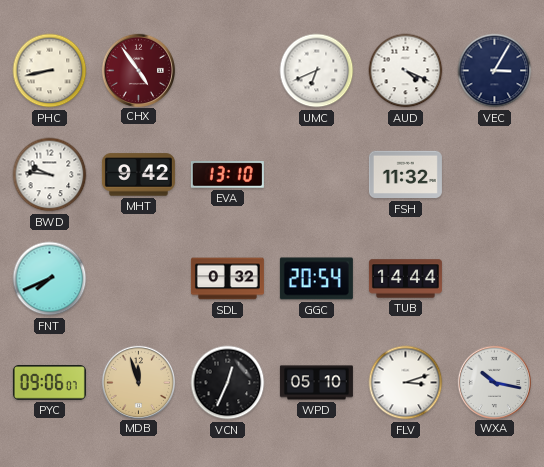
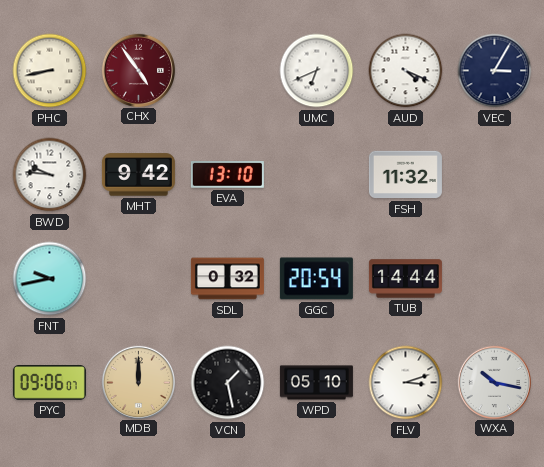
FNT: 7:41 -> 9:43 (50, 279)
MDB: 11:57 -> 12:00 (138, 382)
VCN: 12:34 -> 1:28 (228, 383)
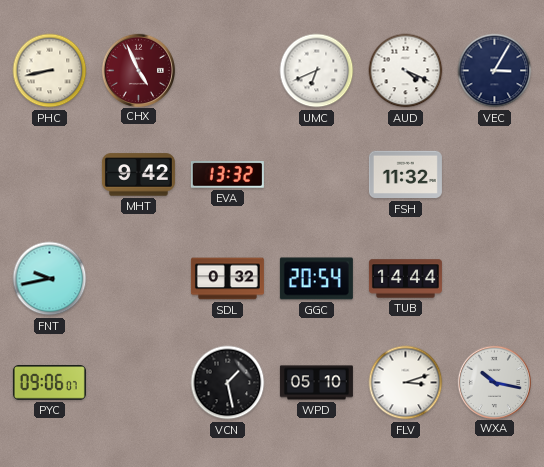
CHX: 4:54 -> 4:56 (138, 70)
BWD: 9:46 -> none (50, 175)
EVA: 13:10 -> 13:32 (227, 175)
MDB: 12:00 -> none (138, 382)
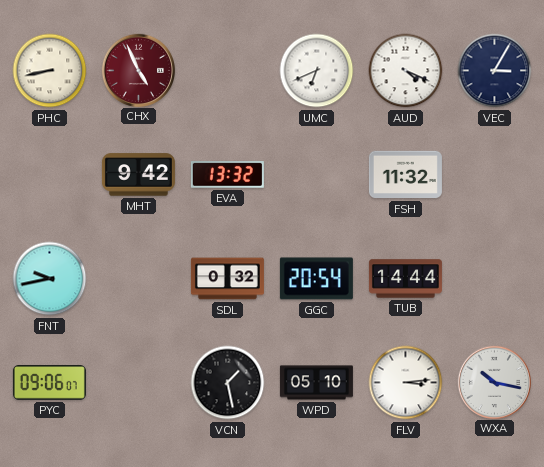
FLV: 3:12 -> 3:14 (406, 383)
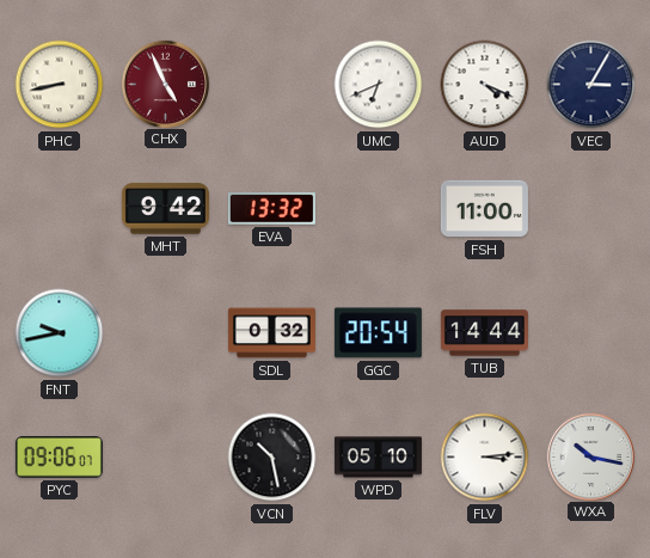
FSH: 11:32 -> 11:00 (484, 209)
VCN: 1:28 -> 10:28 (272, 458)
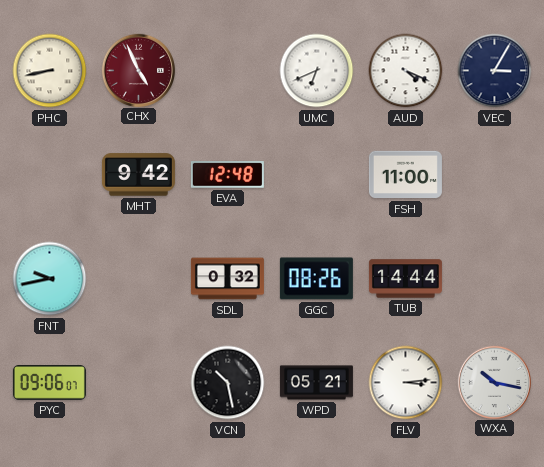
EVA: 13:32 -> 12:48 (227, 175)
GGC: 20:54 -> 08:26 (316, 279)
WPD: 05:10 -> 05:21 (316, 383)
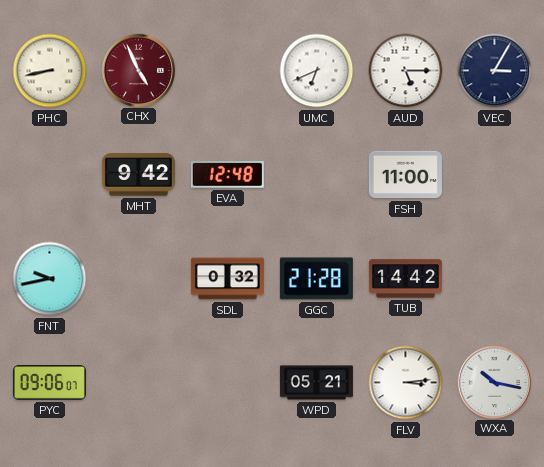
AUD: 4:19 -> 5:15 (406, 71)
GGC: 08:26 -> 21:28 (316, 279)
TUB: 14:44 -> 14:42 (405, 279)
VCN: 10:28 -> none (228, 383)
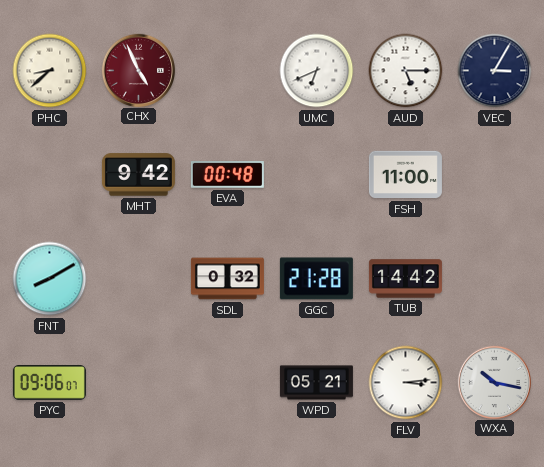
PHC: 8:43 -> 8:38 (50, 71)
EVA: 12:48 -> 00:48 (227, 175)
FNT: 9:43 -> 8:10 (50, 279)
